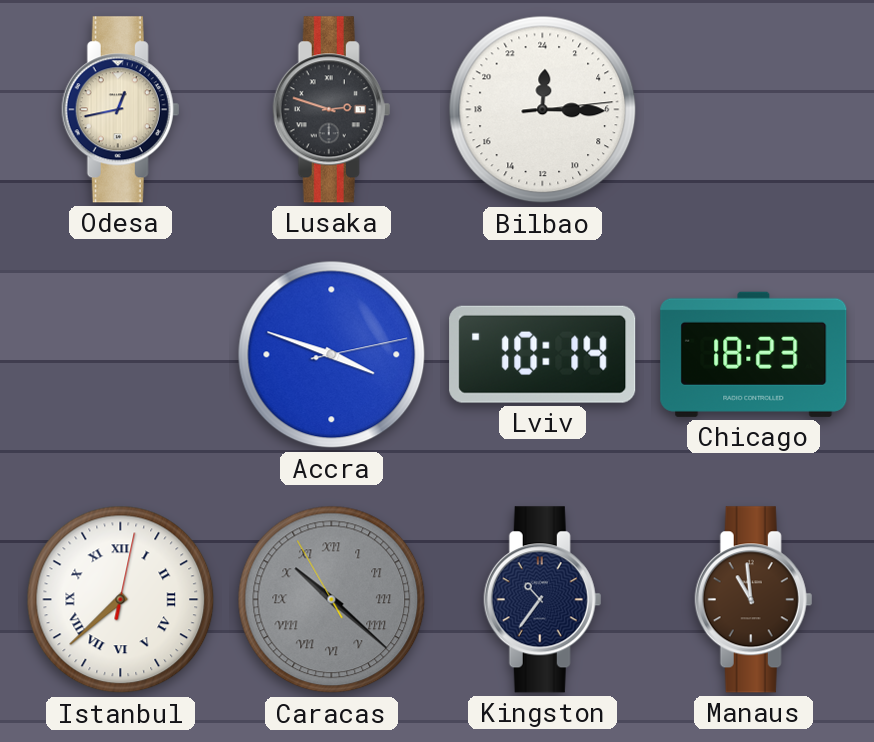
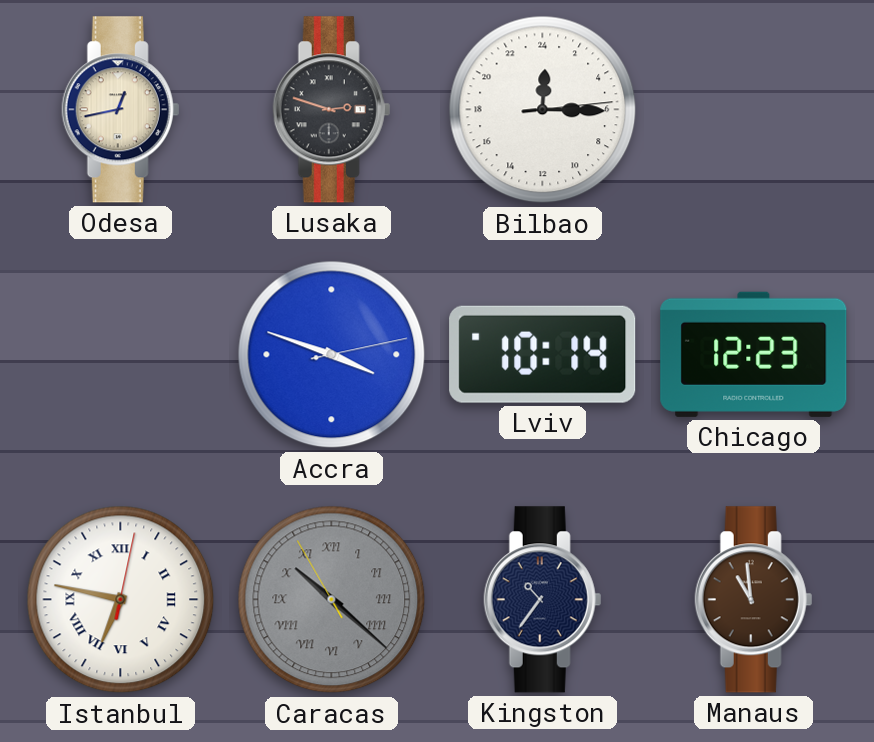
Chicago: 18:23 -> 12:23 (754, 354)
Istanbul: 7:38 -> 6:47 (121, 600)
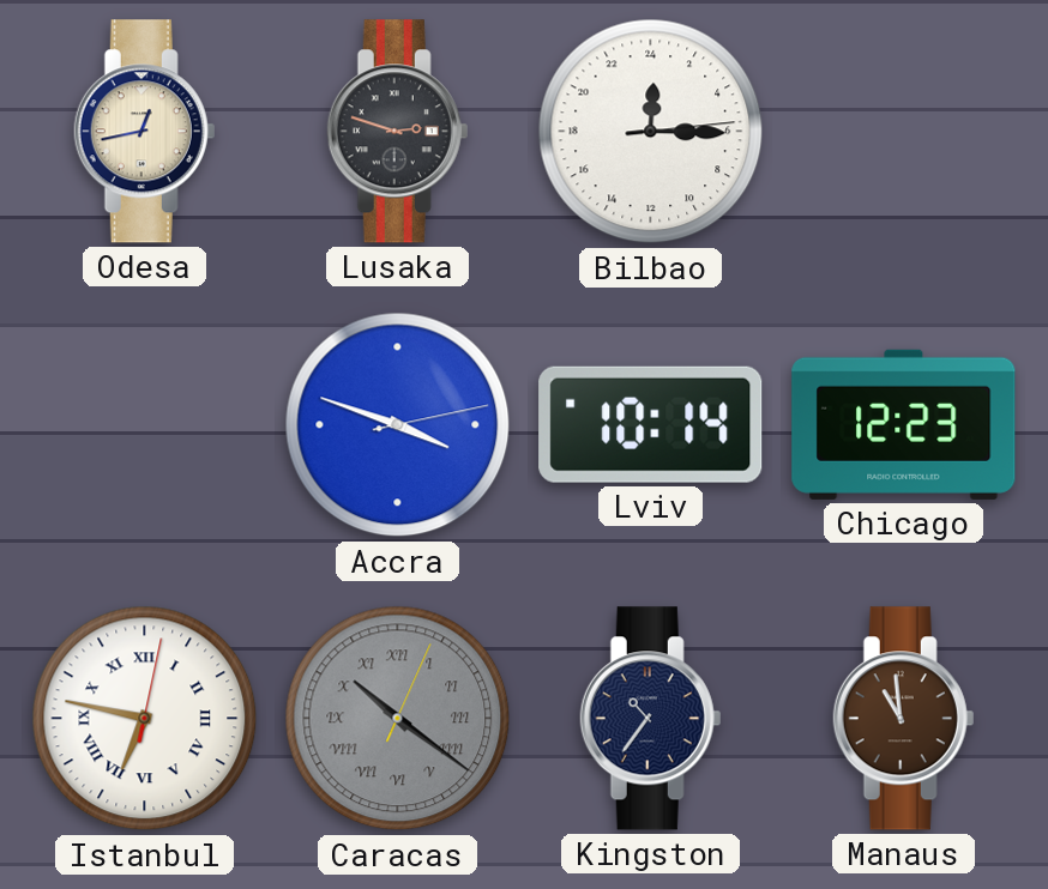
Caracas: 10:21:55 -> 10:21:04 (398, 719)
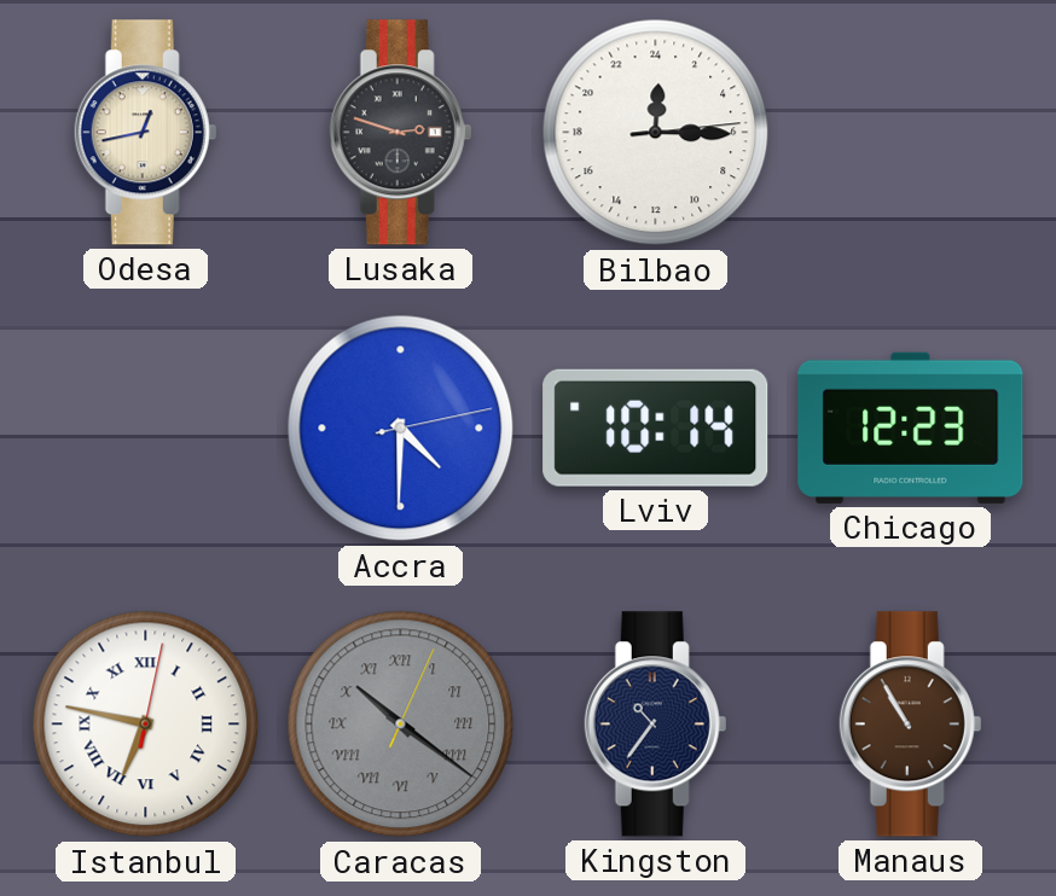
Accra: 3:48 -> 4:30 (401, 429)
Manaus: 10:59 -> 10:55 (911, 725)
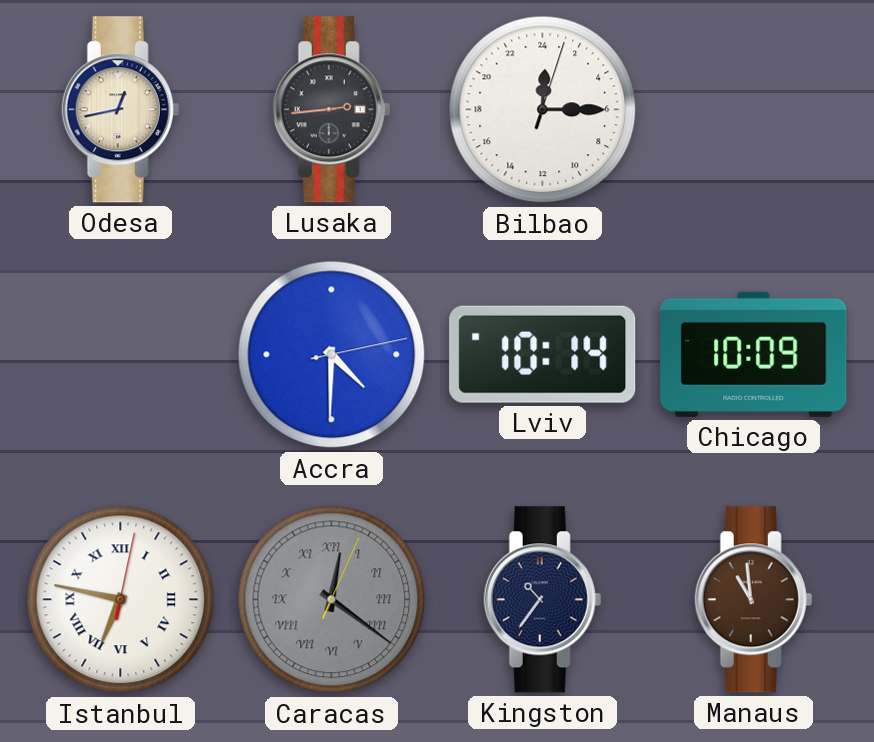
Lusaka: 2:48 -> 2:44 (332, 110)
Bilbao: 0:15:14 -> 0:15:03 (543, 110)
Chicago: 12:23 -> 10:09 (754, 354)
Caracas: 10:21 -> 12:21 (332, 600)
Manaus: 10:55 -> 10:59 (754, 600)
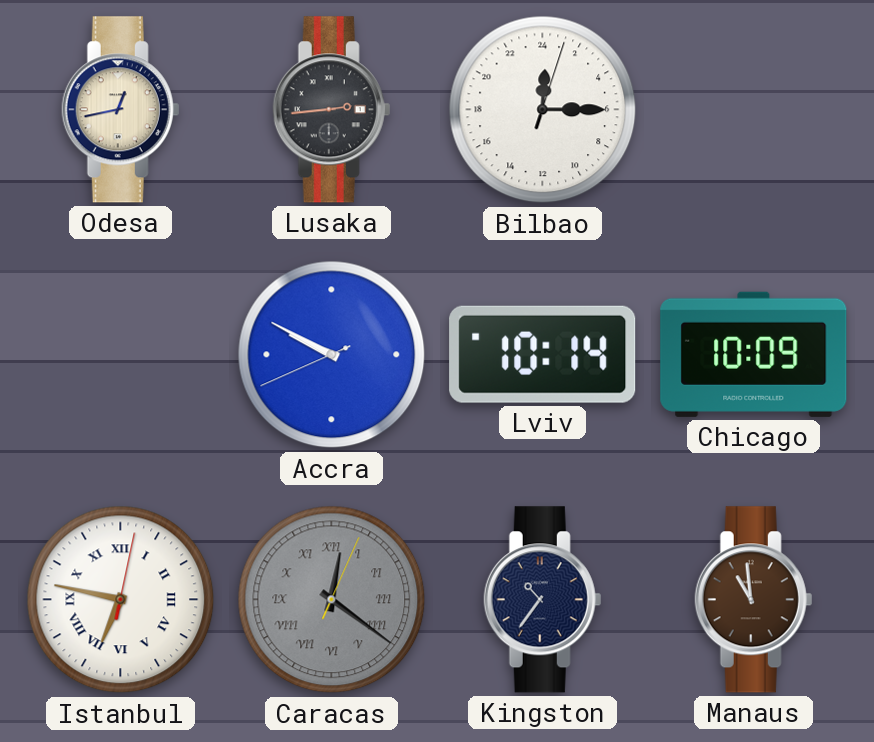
Accra: 4:30 -> 9:49 (332, 355)
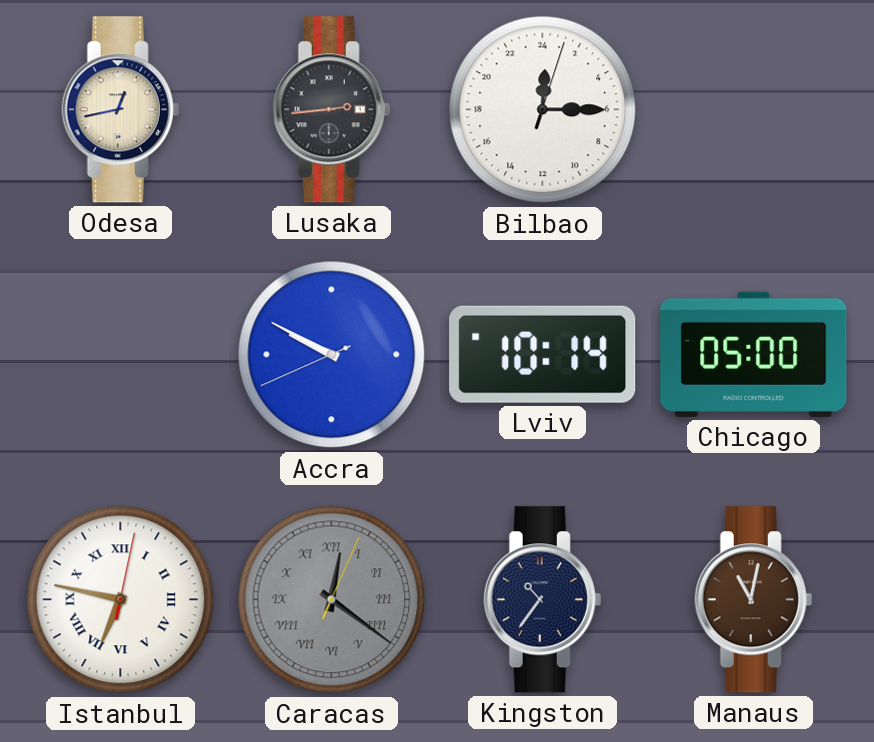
Chicago: 10:09 -> 05:00 (754, 354)
Manaus: 10:59 -> 11:02 (754, 600)
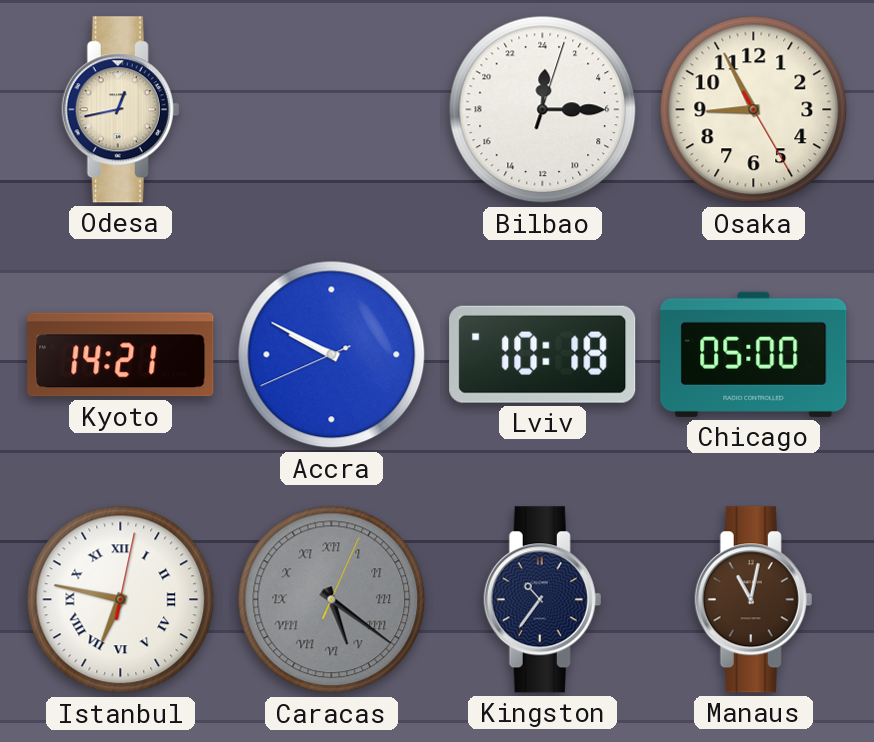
Lusaka: 2:44 -> none (332, 110)
Osaka: none -> 8:55 (754, 110)
Kyoto: none -> 14:21 (121, 355)
Lviv: 10:14 -> 10:18 (543, 354)
Caracas: 12:21 -> 5:21 (332, 600)
